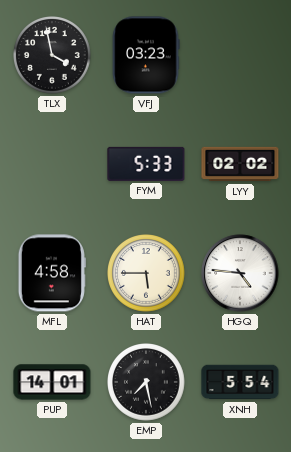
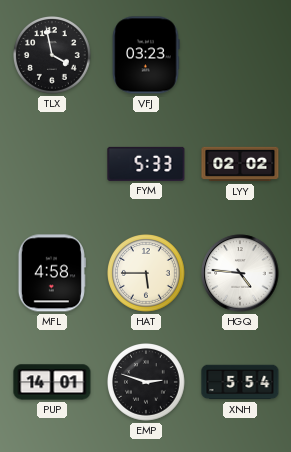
EMP: 7:28 -> 2:48 (147, 383)
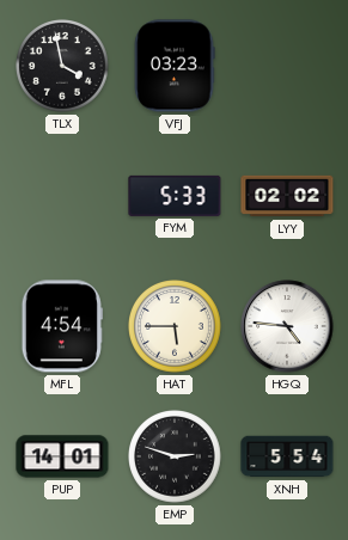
MFL: 4:58 -> 4:54 (62, 326)
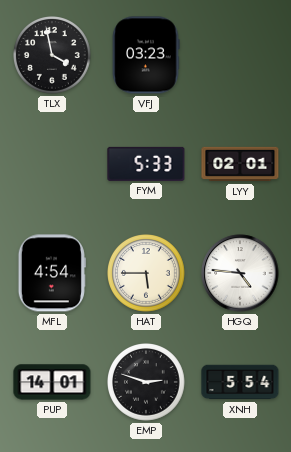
LYY: 02:02 -> 02:01 (240, 164)
